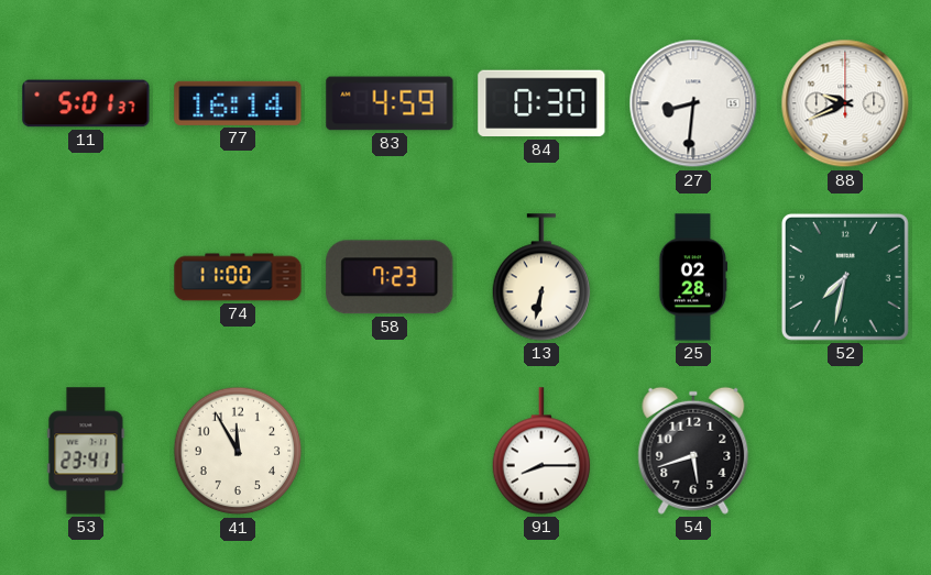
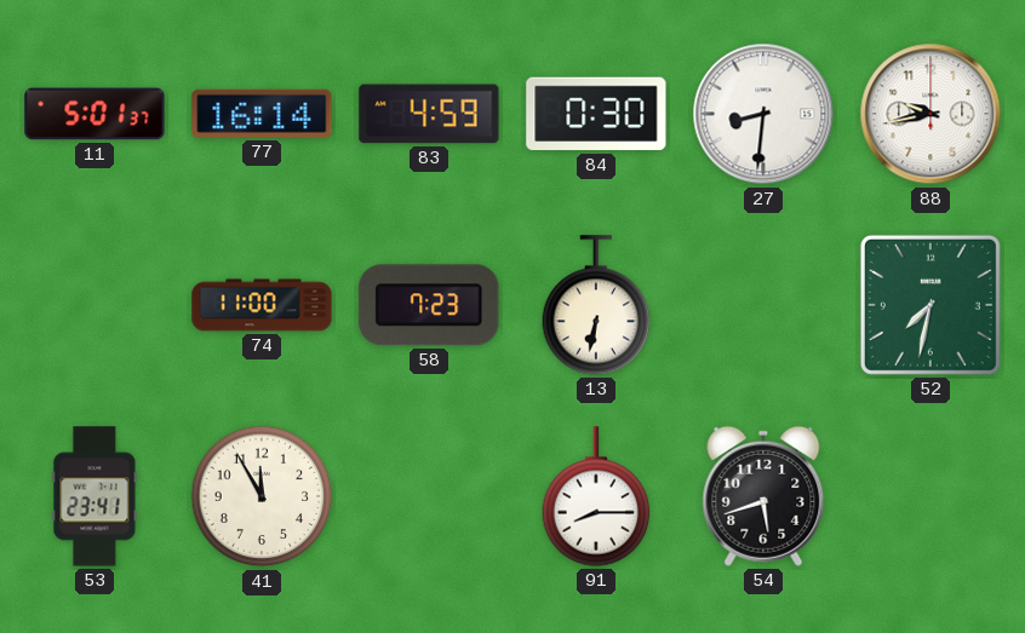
88: 9:41 -> 9:43 (930, 114)
25: 02:28 -> none (693, 277)
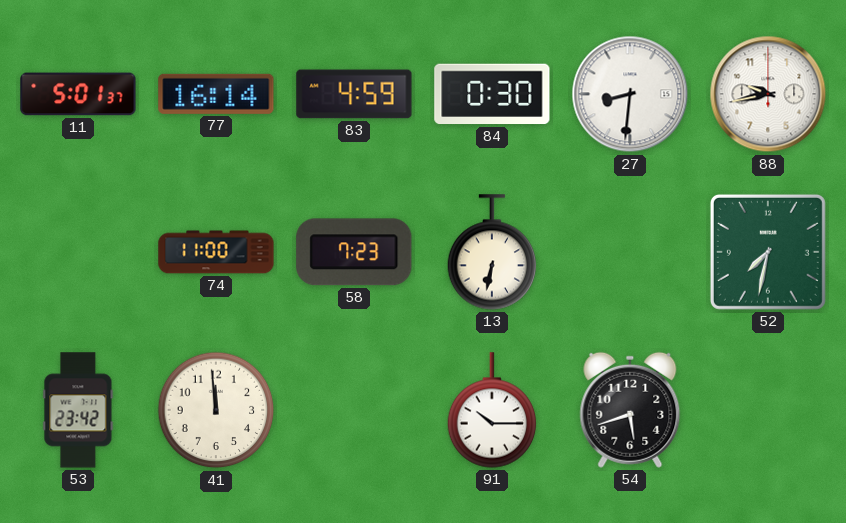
53: 23:41 -> 23:42 (78, 410)
41: 11:55 -> 11:59 (216, 410)
91: 8:15 -> 10:15 (492, 410)
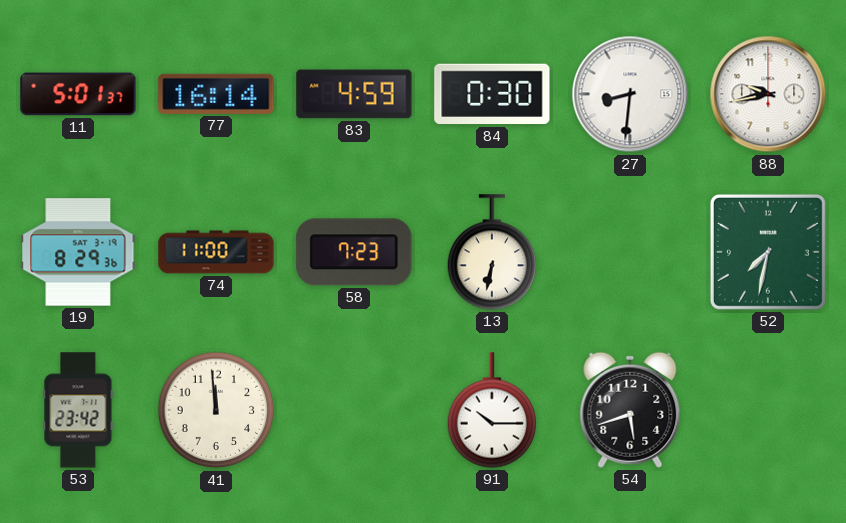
19: none -> 8:29 (78, 252)
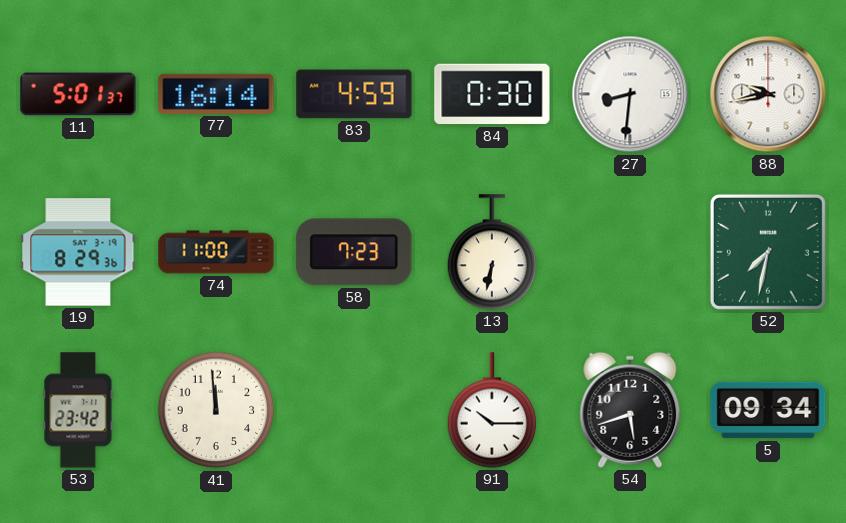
5: none -> 09:34 (768, 410)
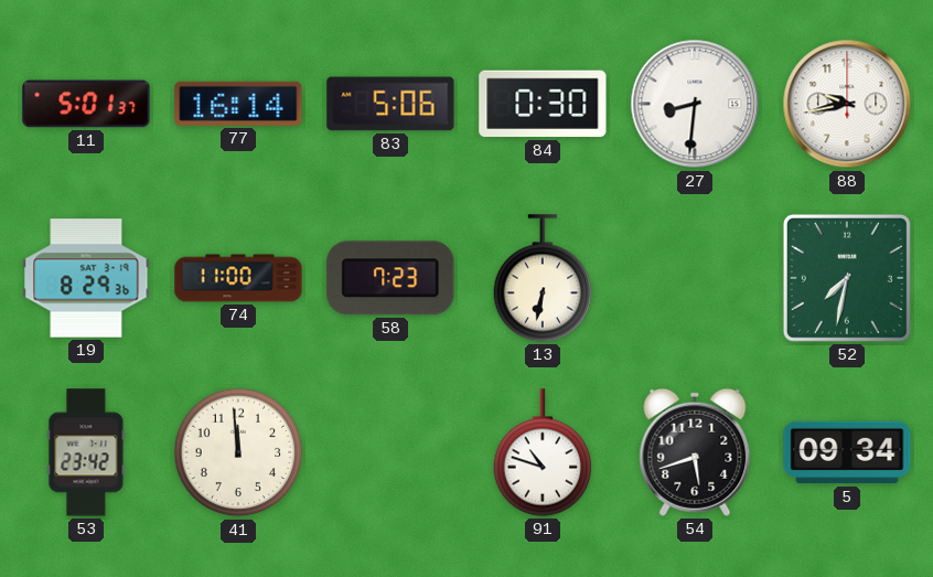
83: 4:59 -> 5:06 (390, 104)
91: 10:15 -> 10:48 (543, 452)
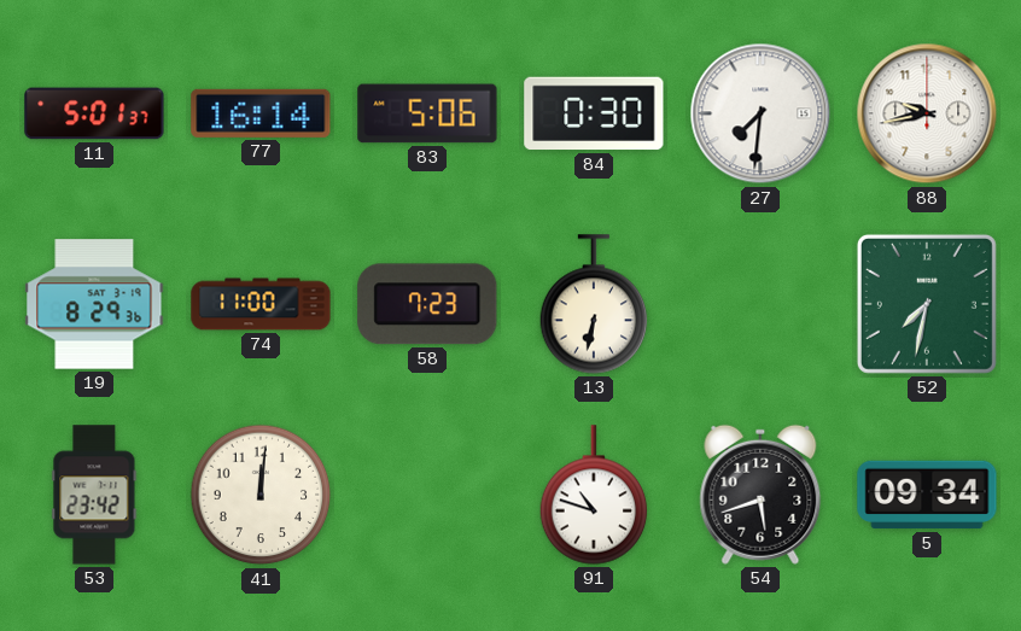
27: 8:31 -> 7:31 (760, 113)
41: 11:59 -> 12:01 (261, 495)
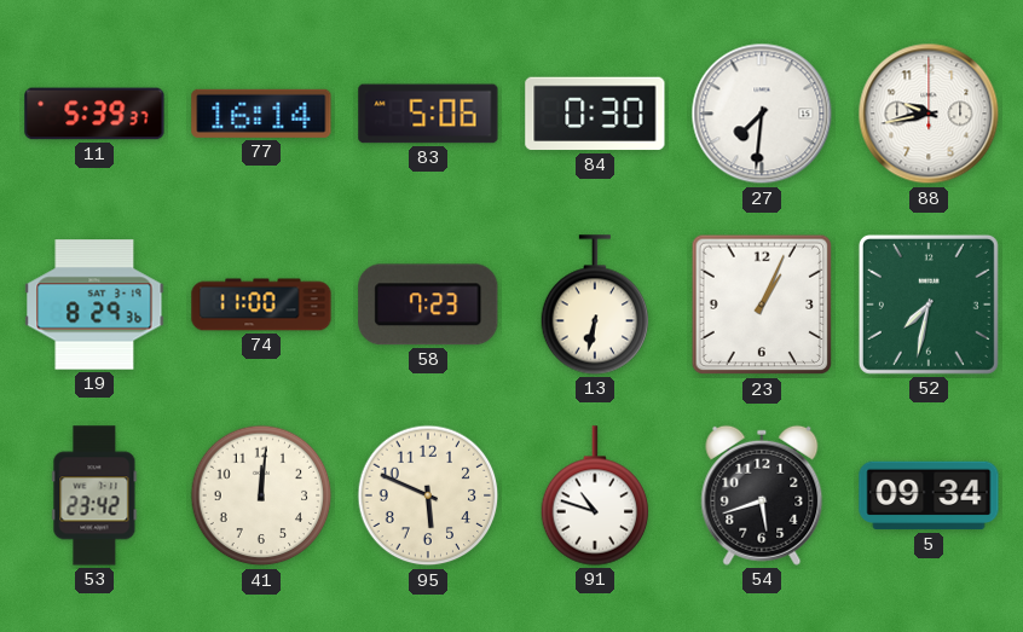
11: 5:01 -> 5:39 (94, 114)
23: none -> 1:04 (762, 305)
95: none -> 5:49 (428, 495)
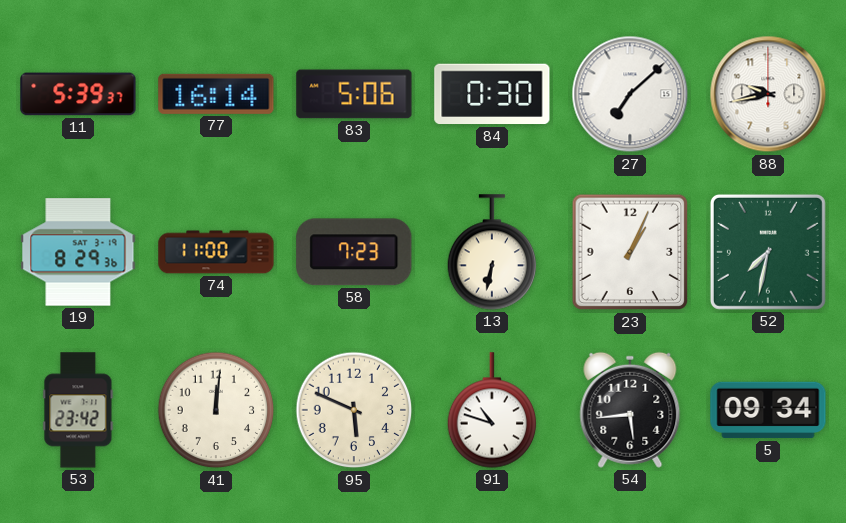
27: 7:31 -> 7:08 (630, 94)
54: 5:42 -> 5:44 (630, 410)
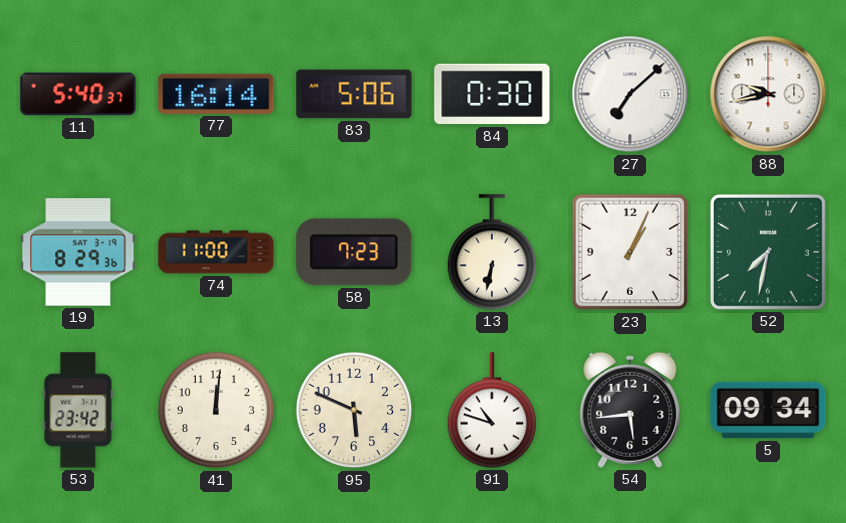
11: 5:39 -> 5:40 (78, 94)
